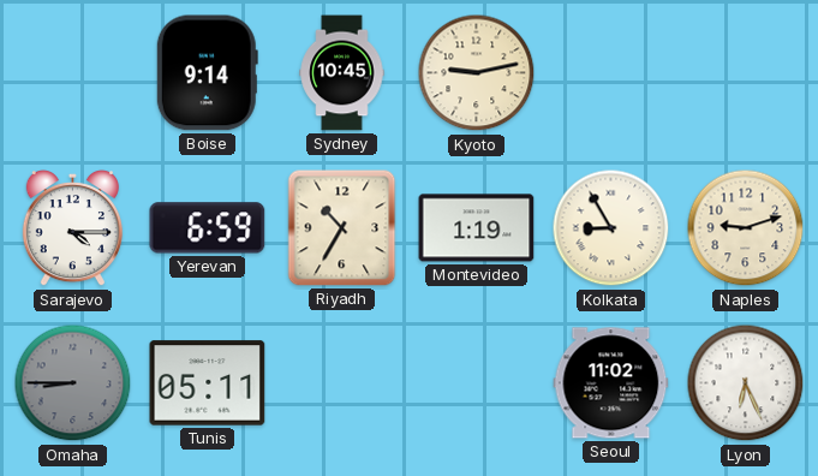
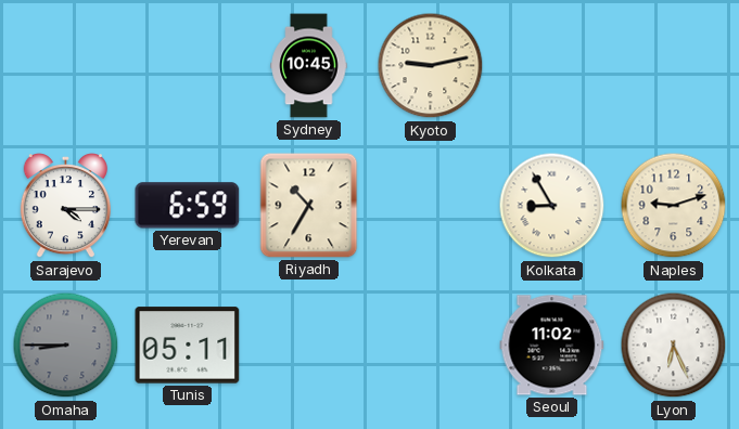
Boise: 9:14 -> none (207, 73)
Montevideo: 1:19 -> none (477, 228)
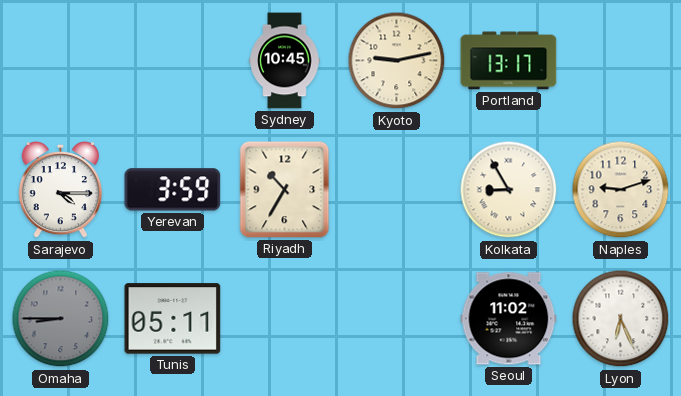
Portland: none -> 13:17 (509, 61)
Yerevan: 6:59 -> 3:59 (173, 190)
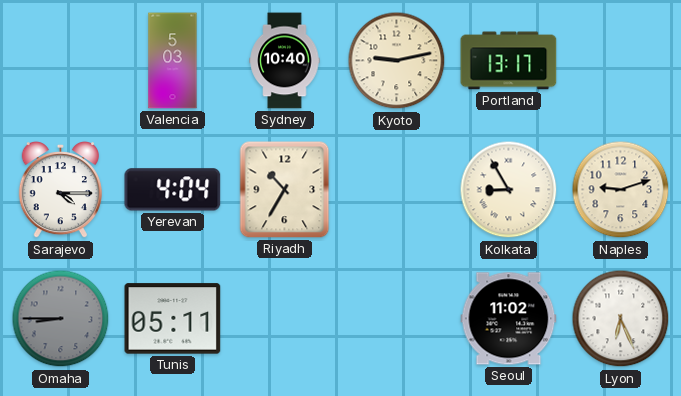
Valencia: none -> 5:03 (173, 61)
Sydney: 10:45 -> 10:40 (285, 61)
Yerevan: 3:59 -> 4:04 (173, 190)
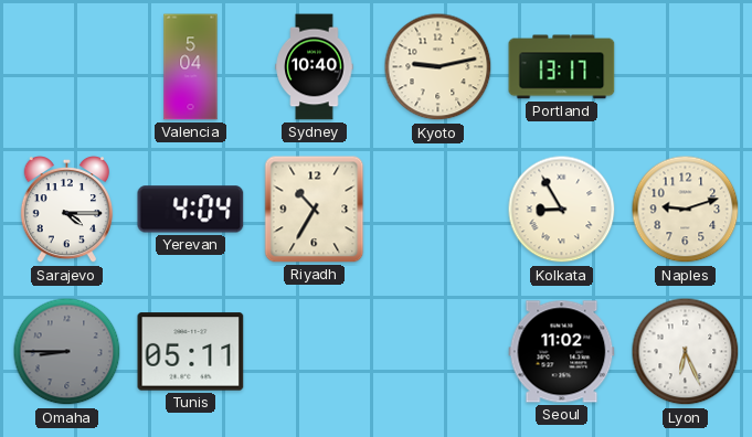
Valencia: 5:03 -> 5:04 (191, 67)
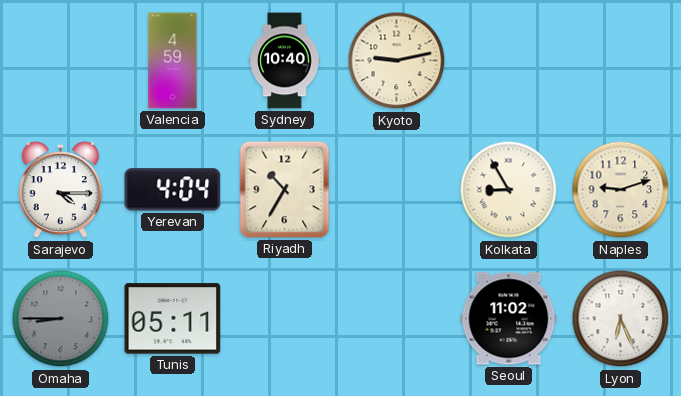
Valencia: 5:04 -> 4:59 (173, 61)
Portland: 13:17 -> none (562, 67)
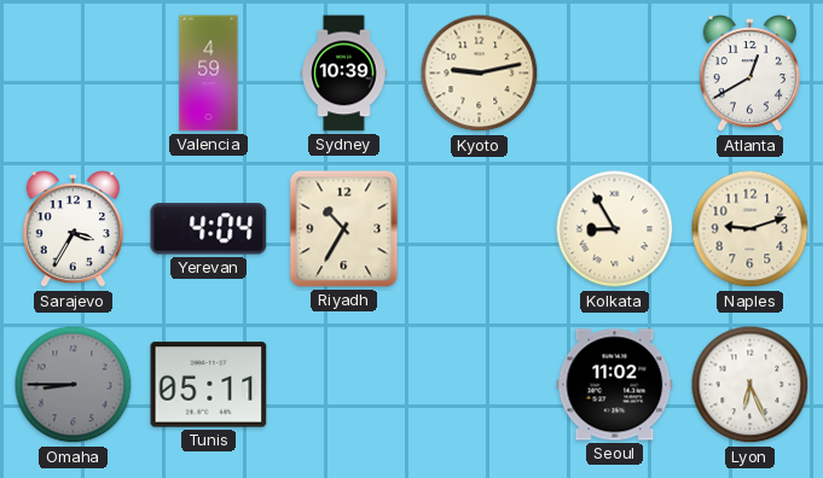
Sydney: 10:40 -> 10:39 (344, 74)
Atlanta: none -> 12:40 (749, 74)
Sarajevo: 4:15 -> 3:35 (73, 229)
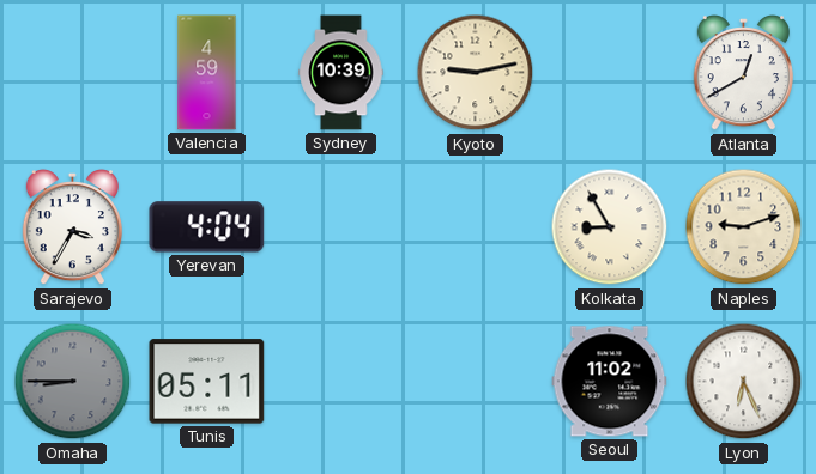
Riyadh: 10:35 -> none (344, 229)
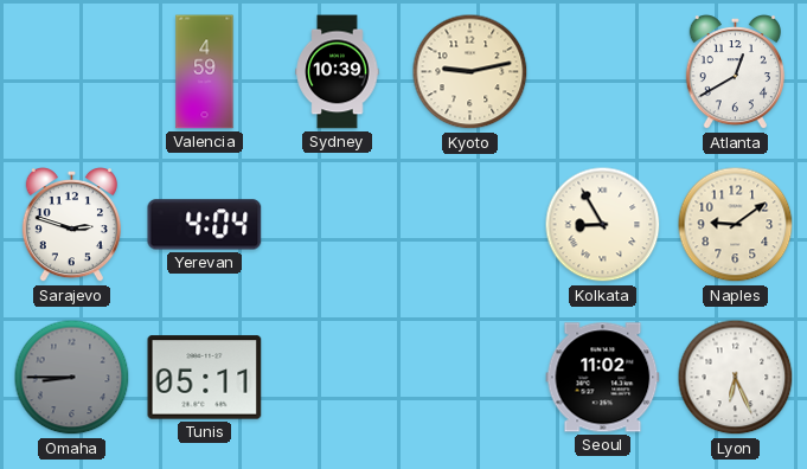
Sarajevo: 3:35 -> 2:48 (71, 225)
Naples: 9:12 -> 9:09 (736, 225)
